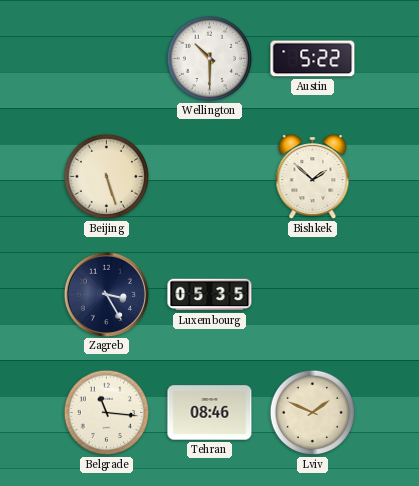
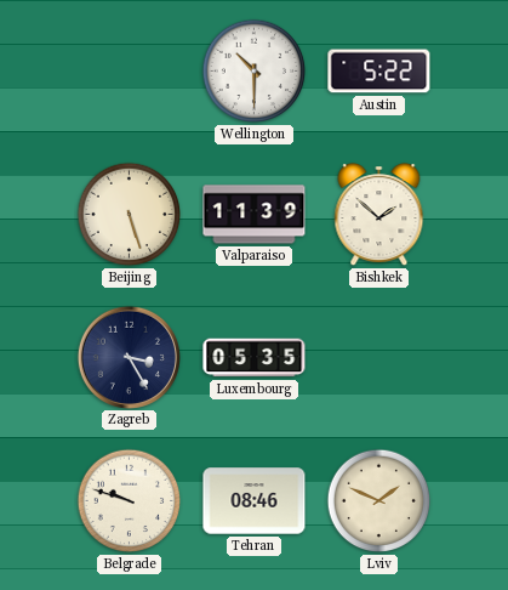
Valparaiso: none -> 11:39 (255, 215)
Belgrade: 11:16 -> 9:48 (130, 501)
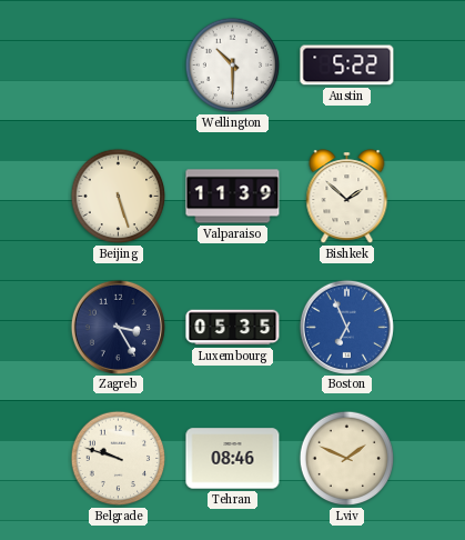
Boston: none -> 6:56 (346, 327)
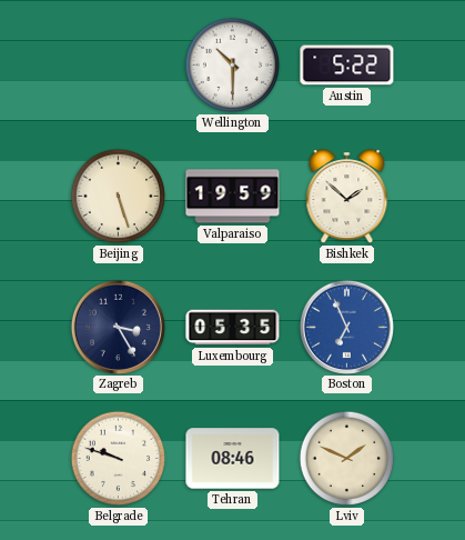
Valparaiso: 11:39 -> 19:59 (233, 197)
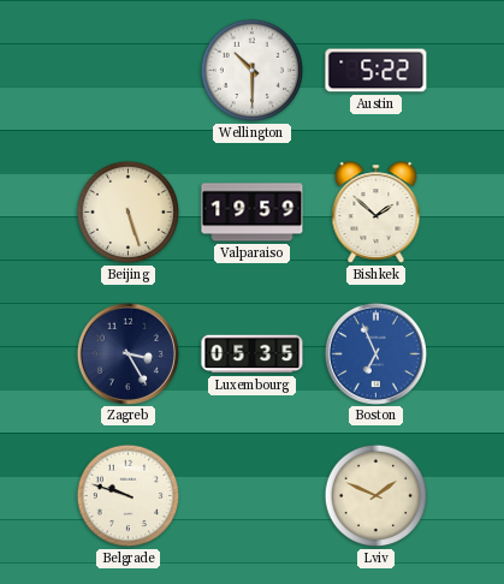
Tehran: 08:46 -> none (233, 459)
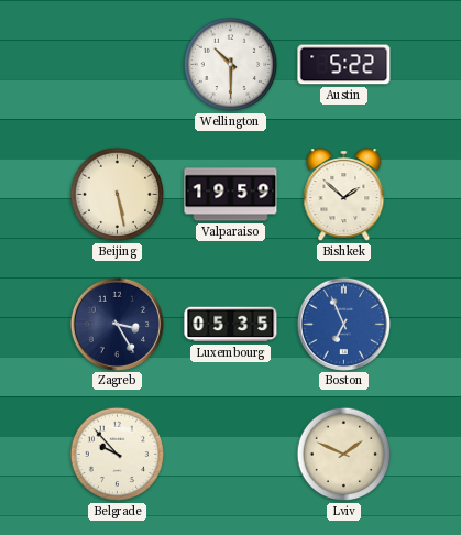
Beijing: 5:27 -> 5:28 (118, 195)
Belgrade: 9:48 -> 9:53 (118, 455)
